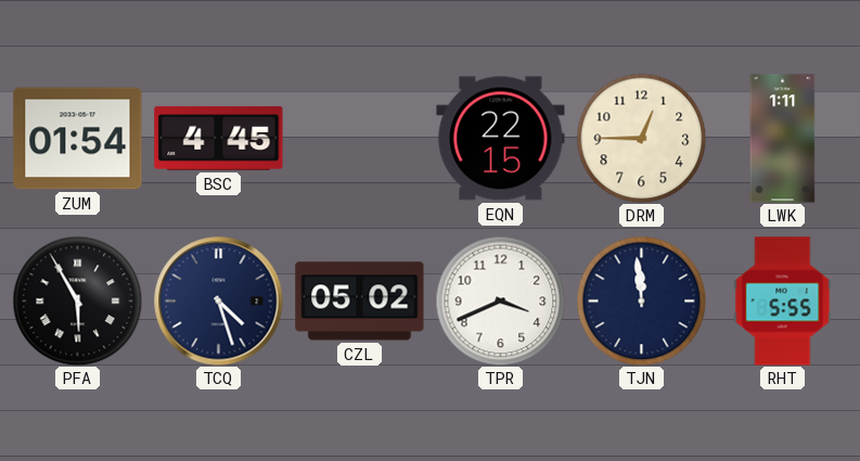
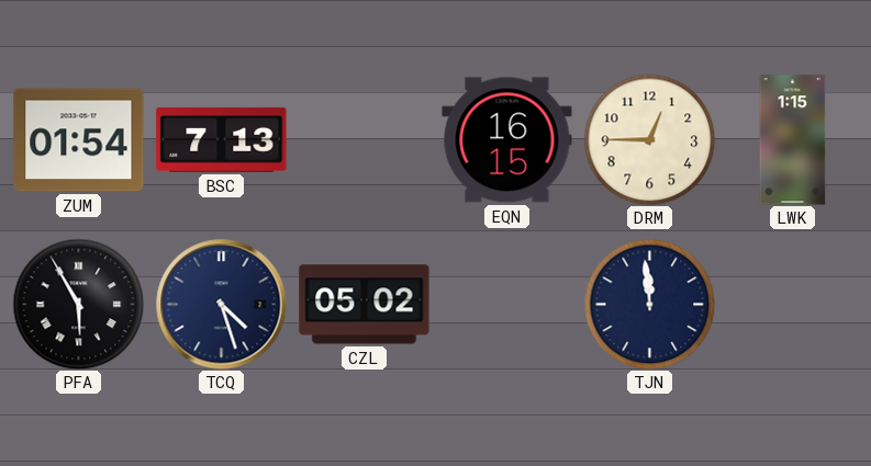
BSC: 4:45 -> 7:13 (222, 139)
EQN: 22:15 -> 16:15 (507, 140)
LWK: 1:11 -> 1:15 (793, 140)
TPR: 3:41 -> none (500, 300)
RHT: 5:55 -> none (783, 302)
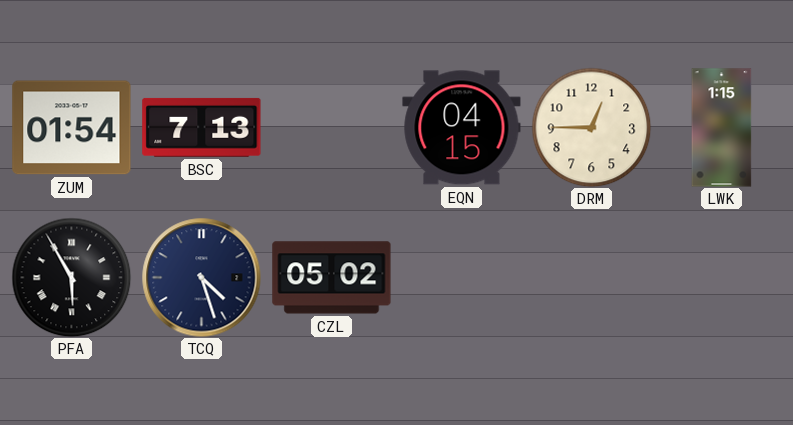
EQN: 16:15 -> 04:15 (462, 128)
TJN: 11:59 -> none (649, 304)
